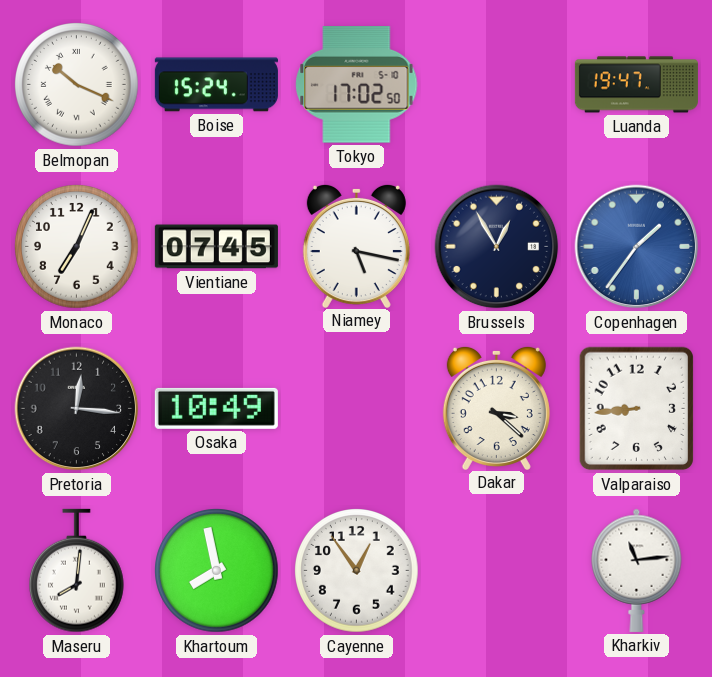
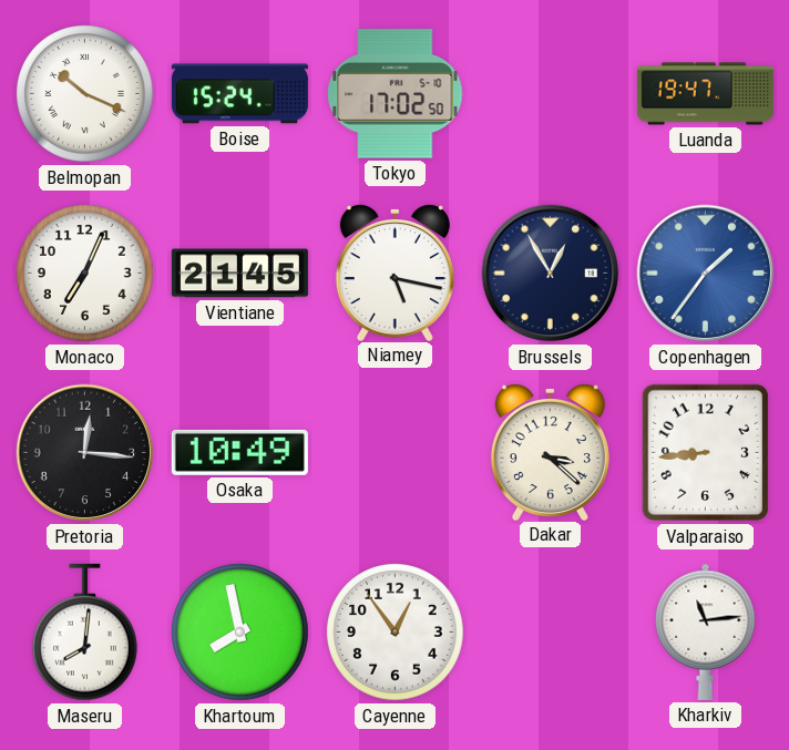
Vientiane: 07:45 -> 21:45 (239, 274)
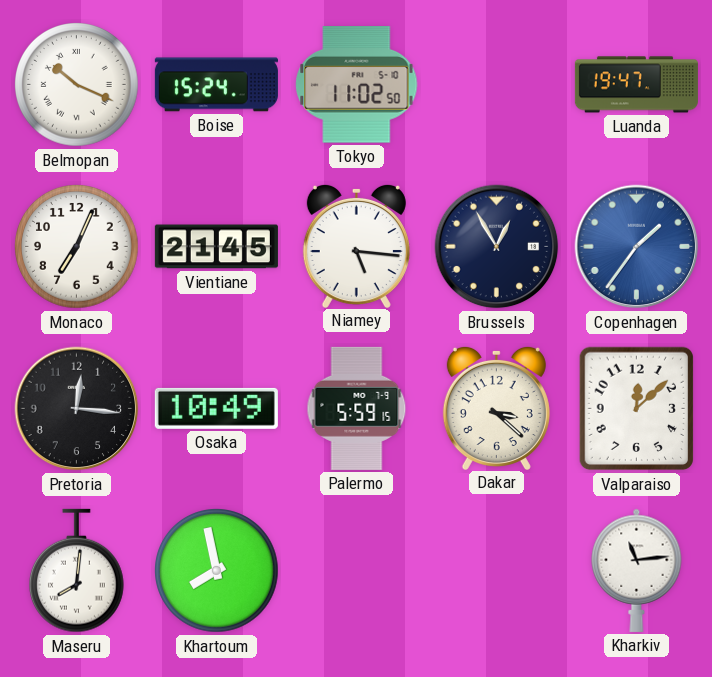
Tokyo: 17:02 -> 11:02 (357, 85)
Niamey: 5:17 -> 5:16 (356, 245)
Palermo: none -> 5:59 (357, 408)
Valparaiso: 8:44 -> 12:08 (637, 409)
Cayenne: 12:54 -> none (396, 633)
